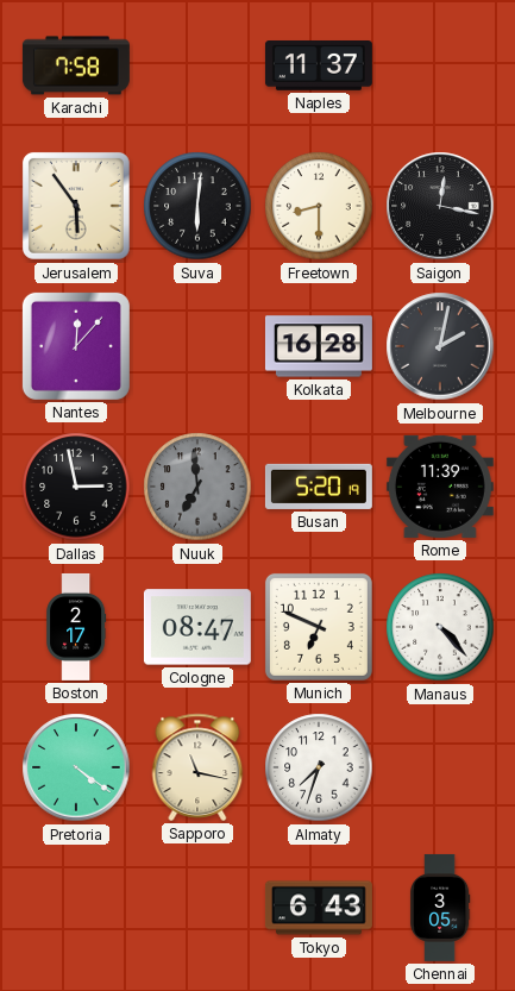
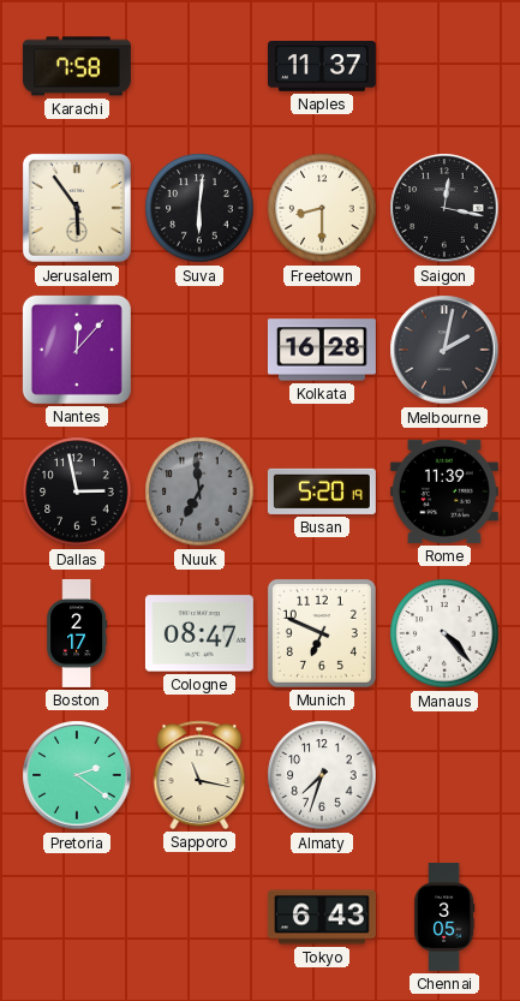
Pretoria: 4:21 -> 2:21 (77, 775)
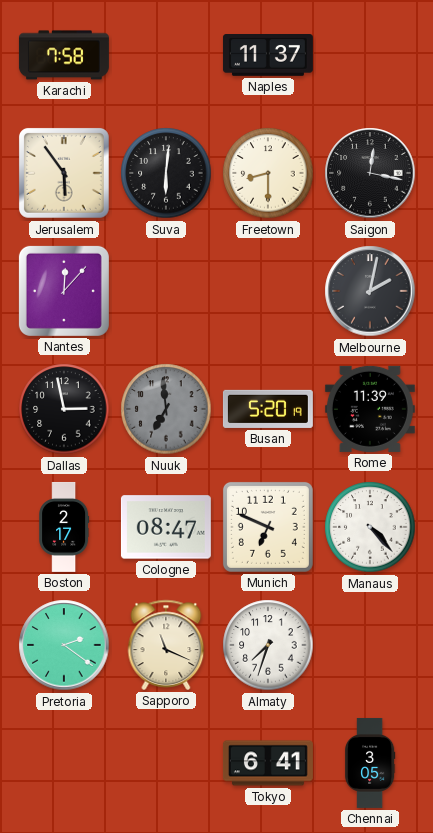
Kolkata: 16:28 -> none (322, 350)
Sapporo: 11:17 -> 11:19 (166, 645)
Tokyo: 6:43 -> 6:41 (268, 763)
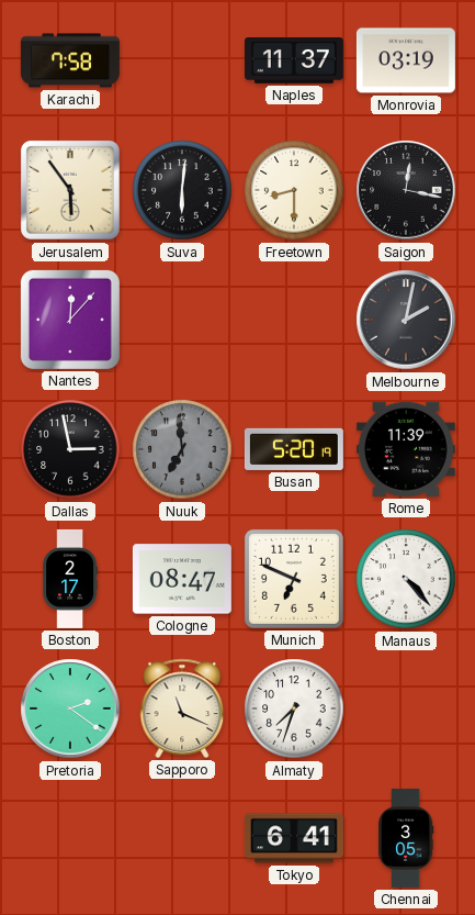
Monrovia: none -> 03:19 (406, 60)
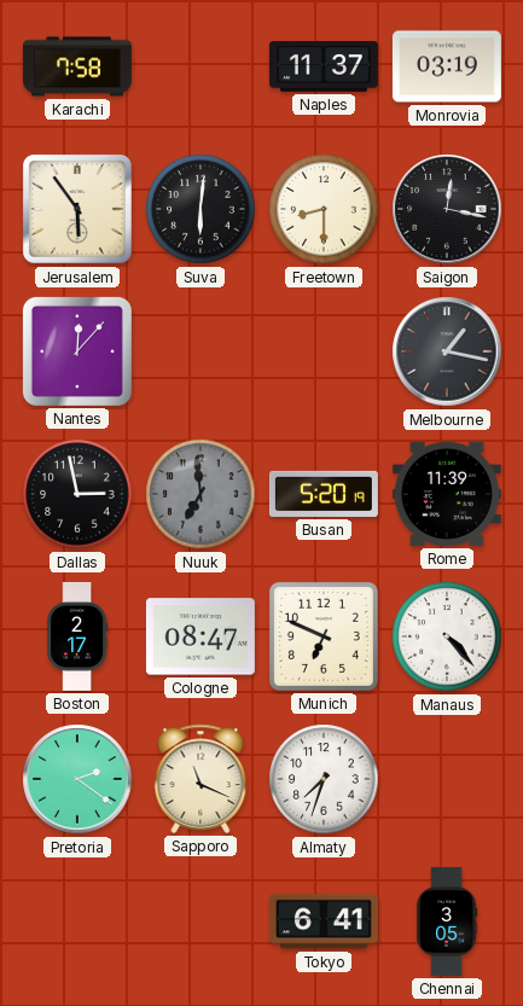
Melbourne: 2:02 -> 1:17 (447, 351)
